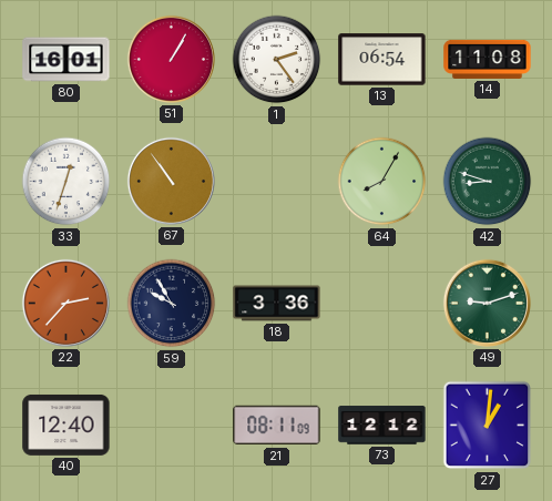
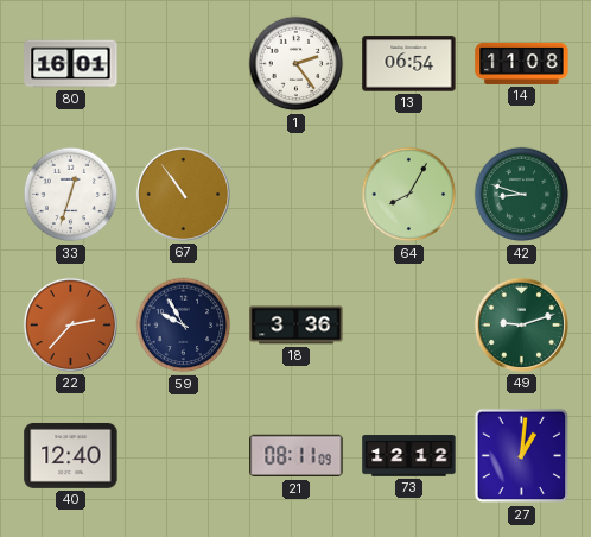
51: 1:05 -> none (171, 59)
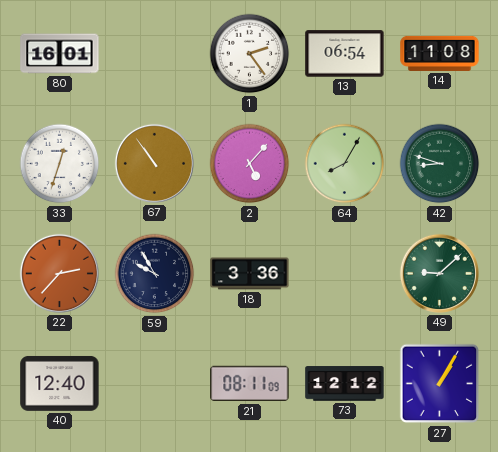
2: none -> 5:07 (250, 164)
49: 9:12 -> 9:08 (439, 273)
27: 1:01 -> 1:05 (440, 384)
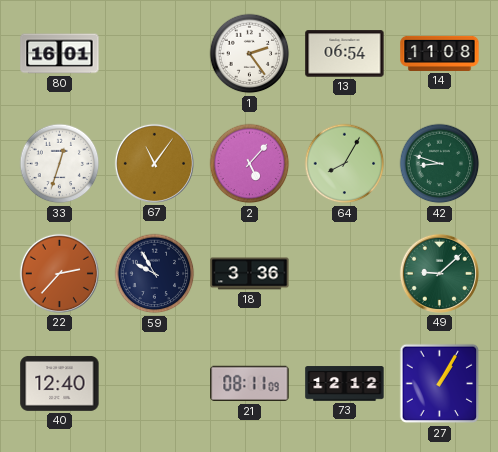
67: 10:54 -> 11:06 (154, 163)
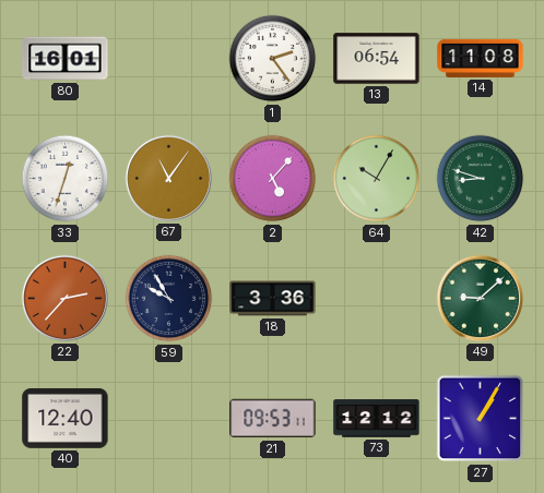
64: 8:05 -> 10:05 (377, 179)
21: 08:11 -> 09:53 (273, 419)
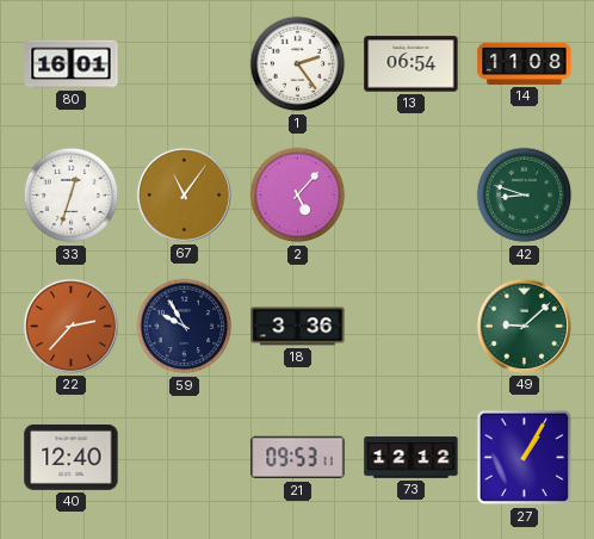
64: 10:05 -> none (377, 179)
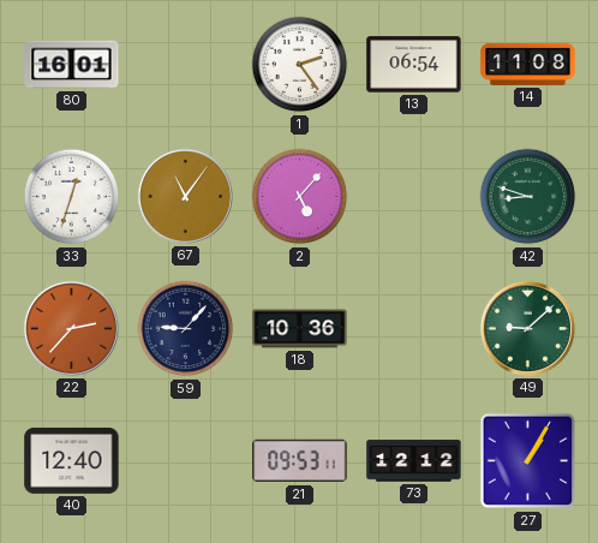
59: 9:55 -> 9:07 (186, 329)
18: 3:36 -> 10:36 (300, 329)
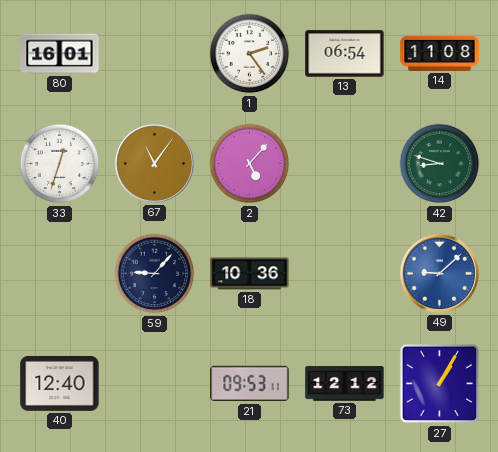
22: 2:37 -> none (71, 328)
49 dial: green -> blue (439, 273)
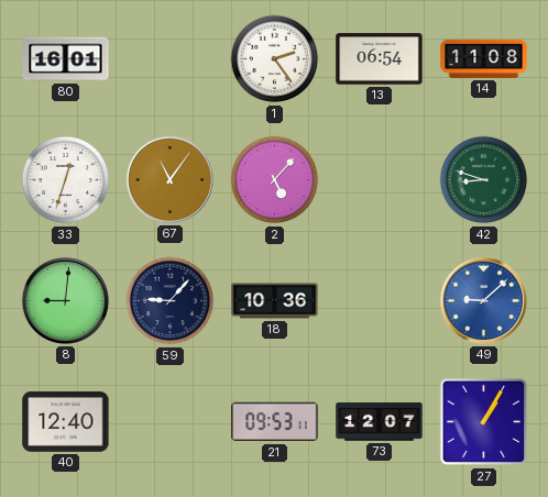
8: none -> 9:01 (65, 300)
73: 12:12 -> 12:07 (380, 422)
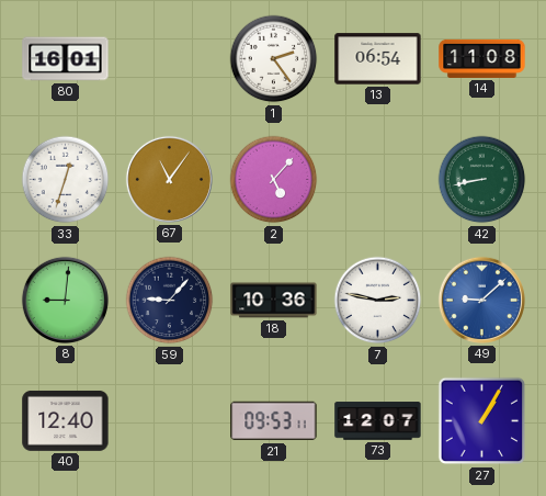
42: 8:48 -> 8:43 (482, 180)
7: none -> 2:47 (378, 301)
